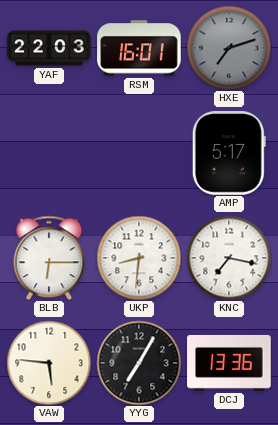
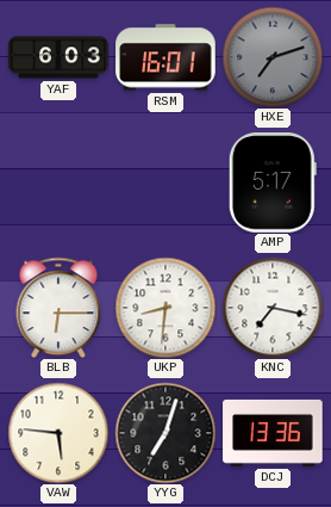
YAF: 22:03 -> 6:03 (58, 57)
YYG: 7:05 -> 7:03 (165, 433)
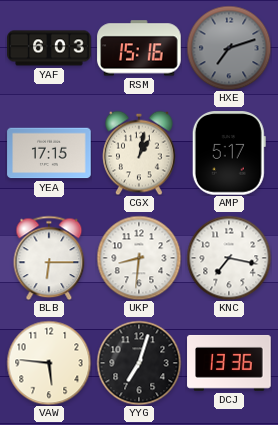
RSM: 16:01 -> 15:16 (139, 48)
YEA: none -> 17:15 (49, 153)
CGX: none -> 1:02 (139, 153)
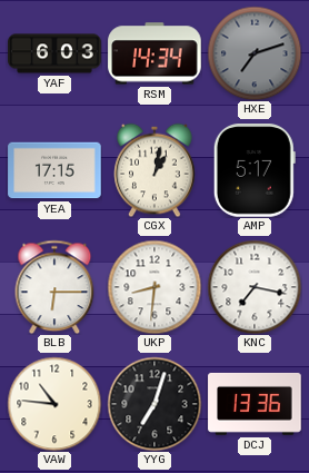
RSM: 15:16 -> 14:34 (154, 53)
VAW: 5:46 -> 10:46 (54, 404)
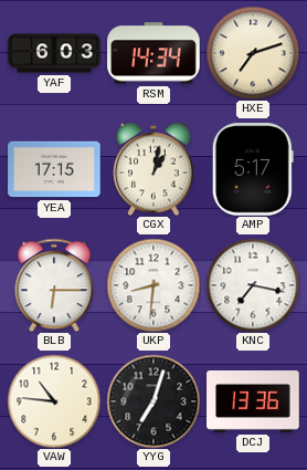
HXE dial: grey -> cream (253, 53)
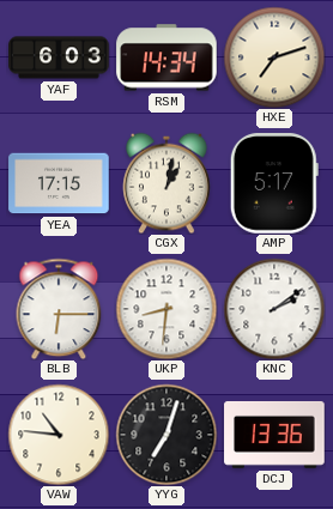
KNC: 7:17 -> 2:09 (274, 309)
